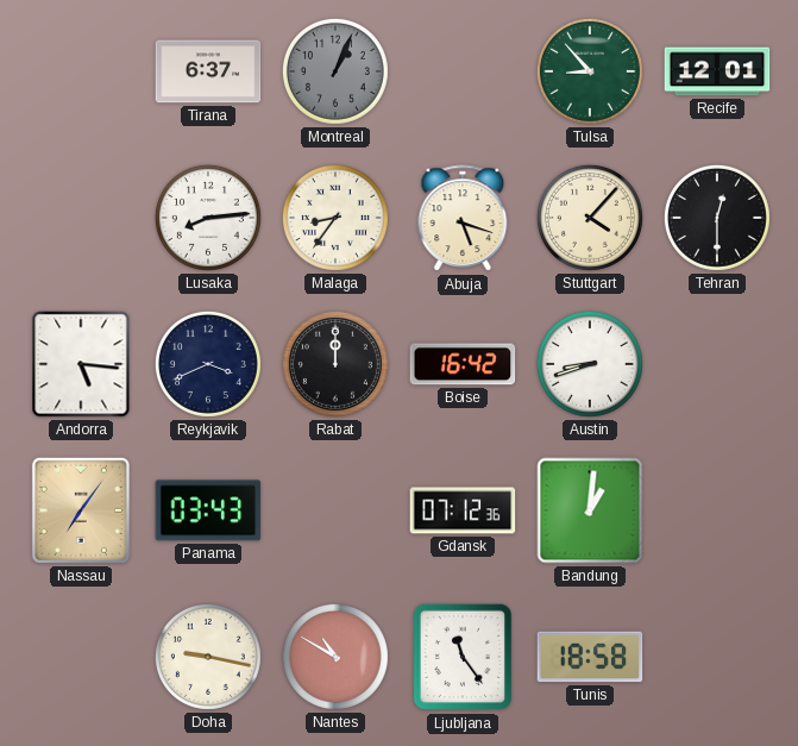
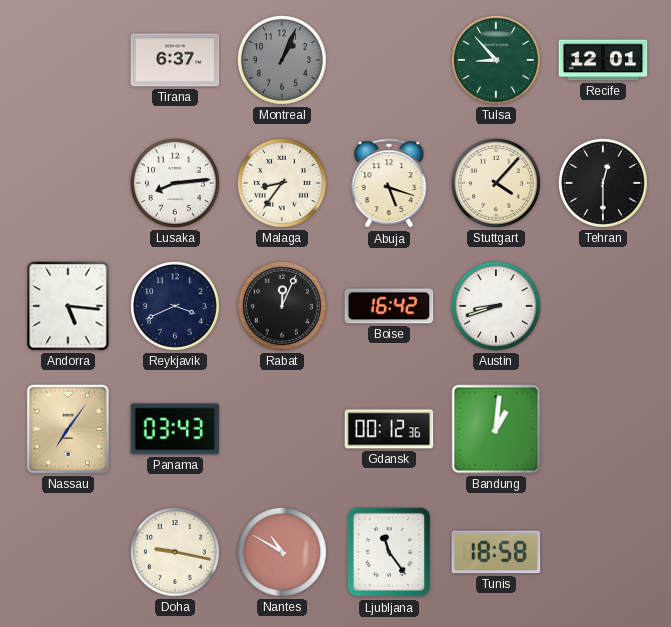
Rabat: 12:00 -> 12:04 (282, 306)
Gdansk: 07:12 -> 00:12 (389, 429)
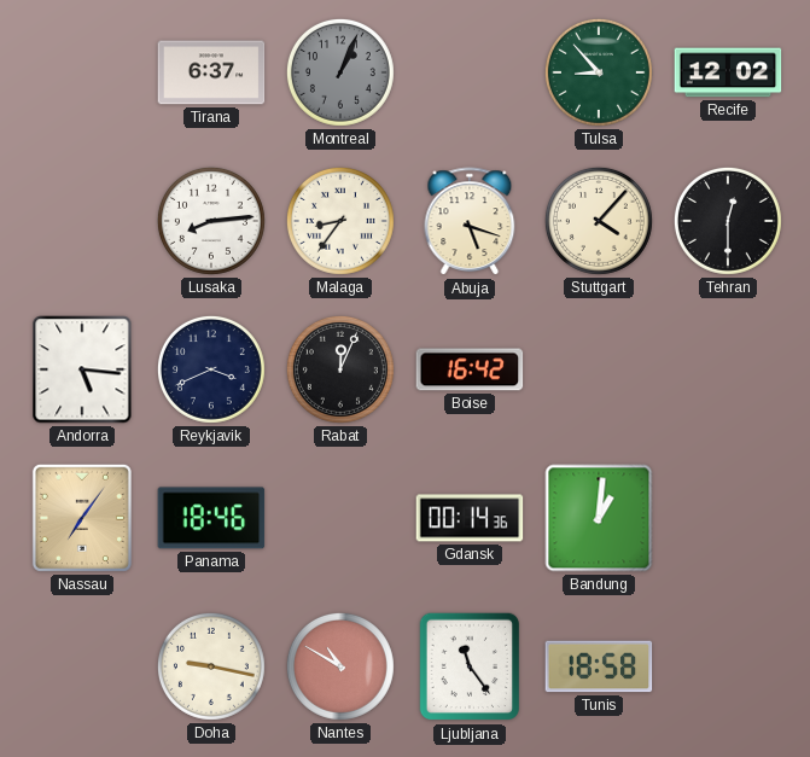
Recife: 12:01 -> 12:02 (728, 72)
Austin: 8:42 -> none (496, 306)
Panama: 03:43 -> 18:46 (211, 518)
Gdansk: 00:12 -> 00:14 (470, 518)
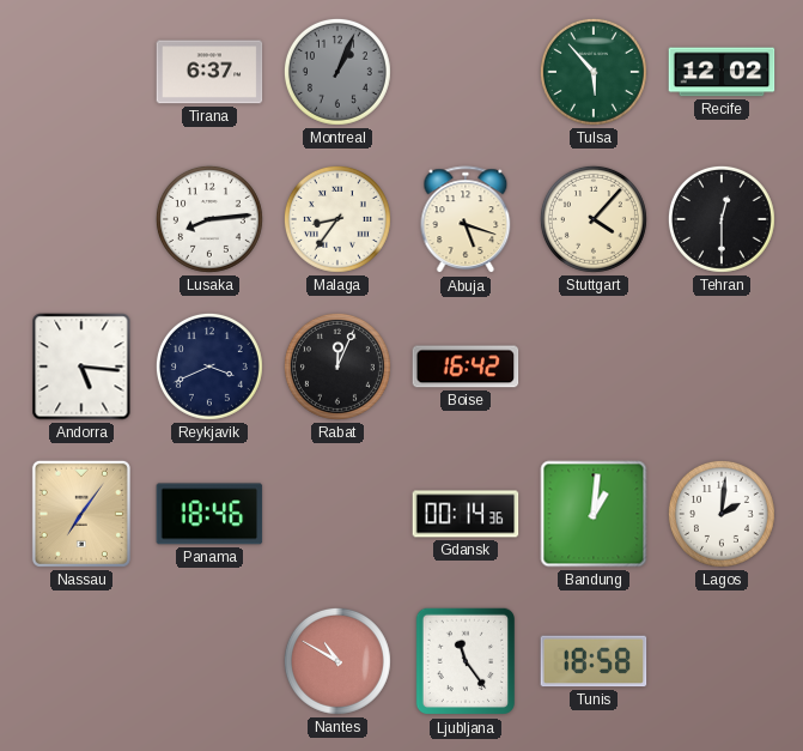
Tulsa: 8:53 -> 5:53 (594, 72)
Lagos: none -> 2:01 (722, 514)
Doha: 9:17 -> none (211, 666)
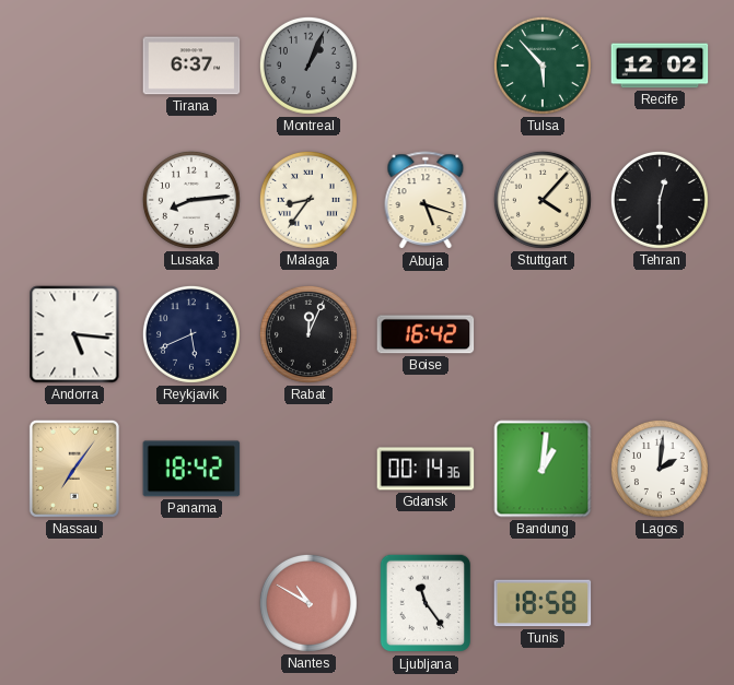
Reykjavik: 3:41 -> 5:41 (191, 334)
Panama: 18:46 -> 18:42 (191, 469)
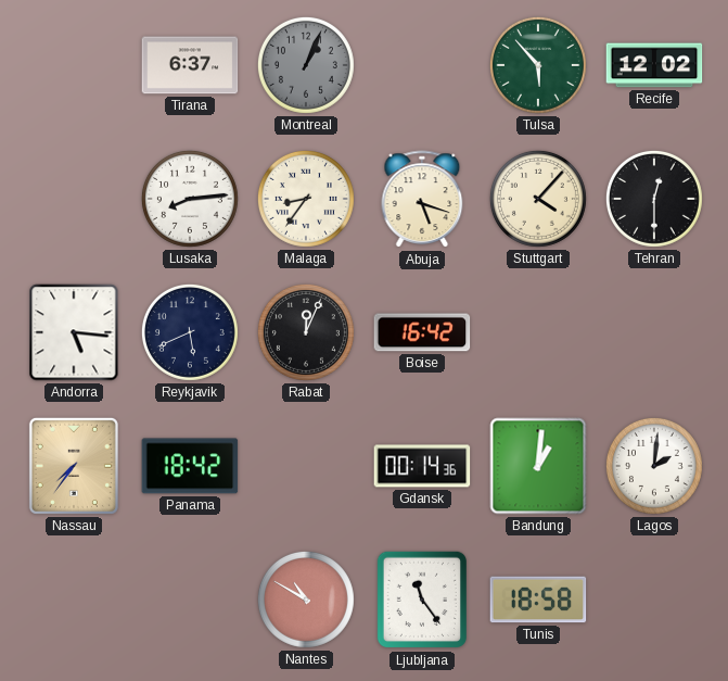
Nassau: 7:06 -> 7:36 (74, 466)
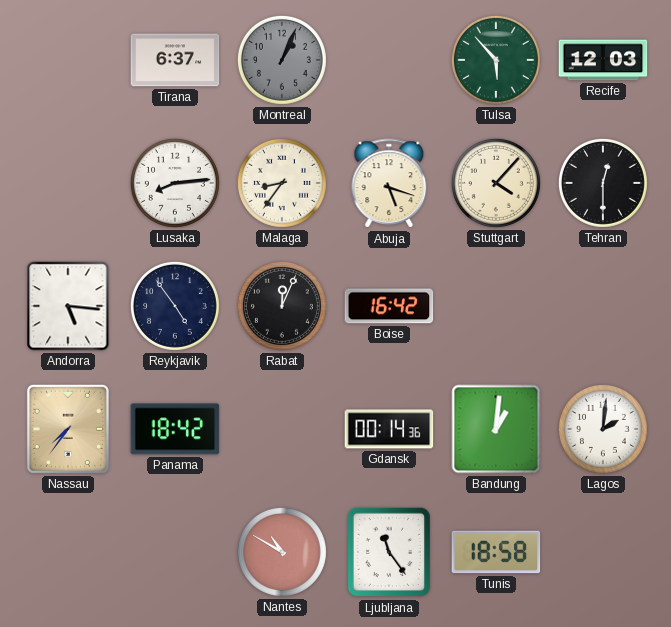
Recife: 12:02 -> 12:03 (603, 60)
Reykjavik: 5:41 -> 4:54 (175, 306)
